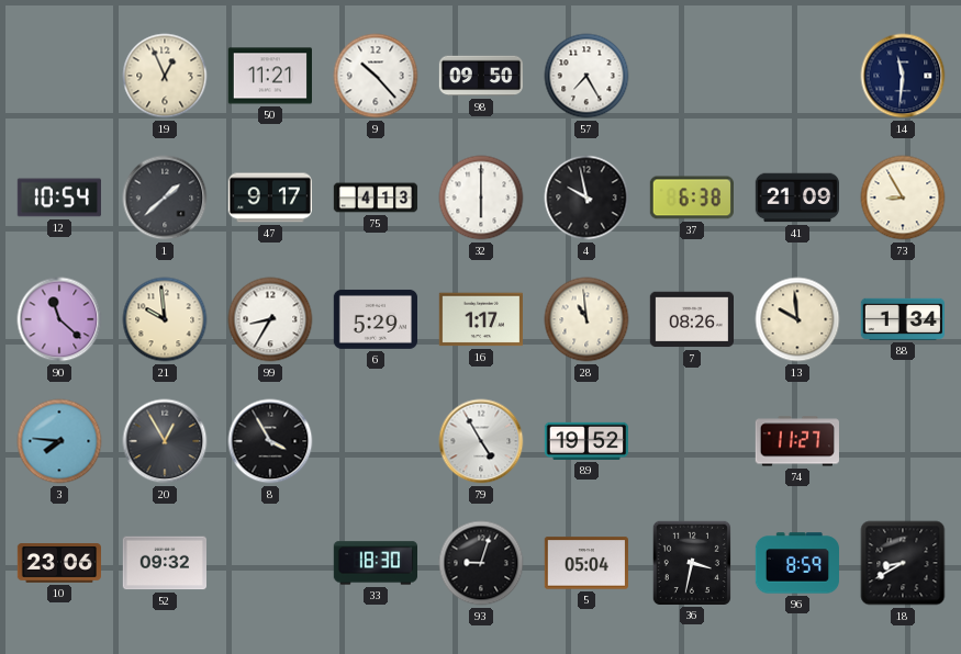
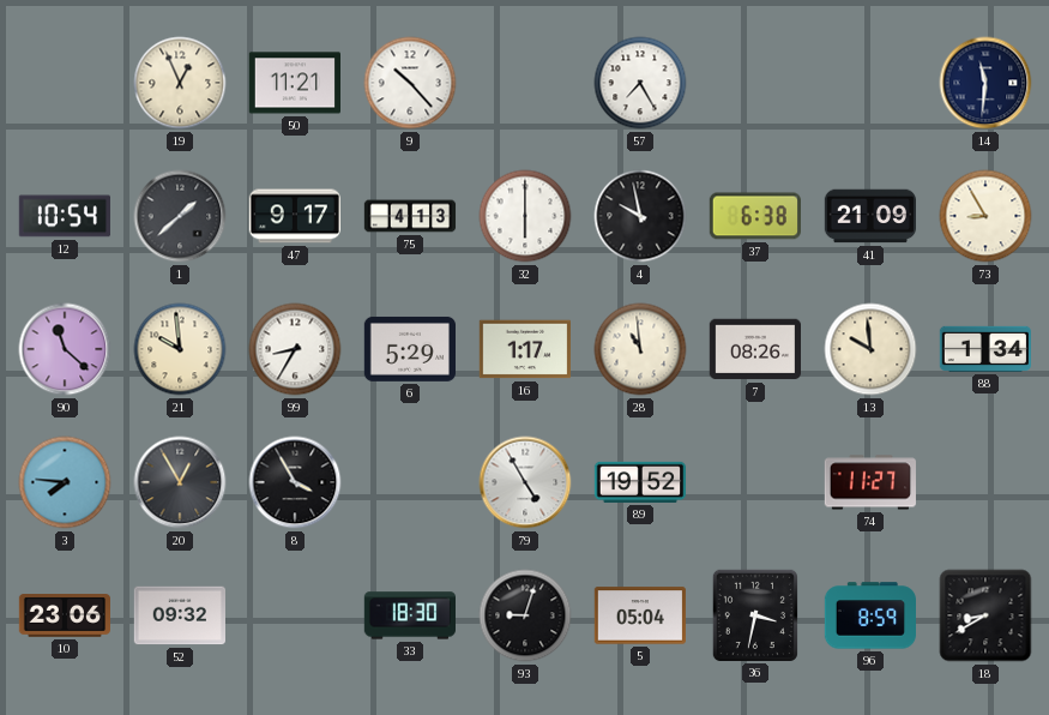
98: 09:50 -> none (480, 76)
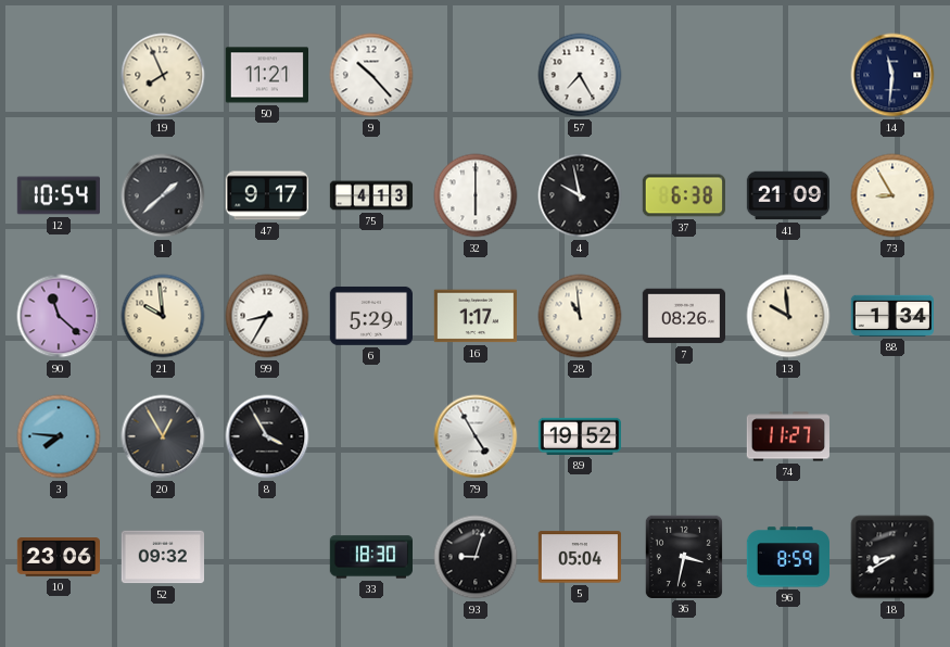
19: 12:56 -> 7:56 (163, 75)
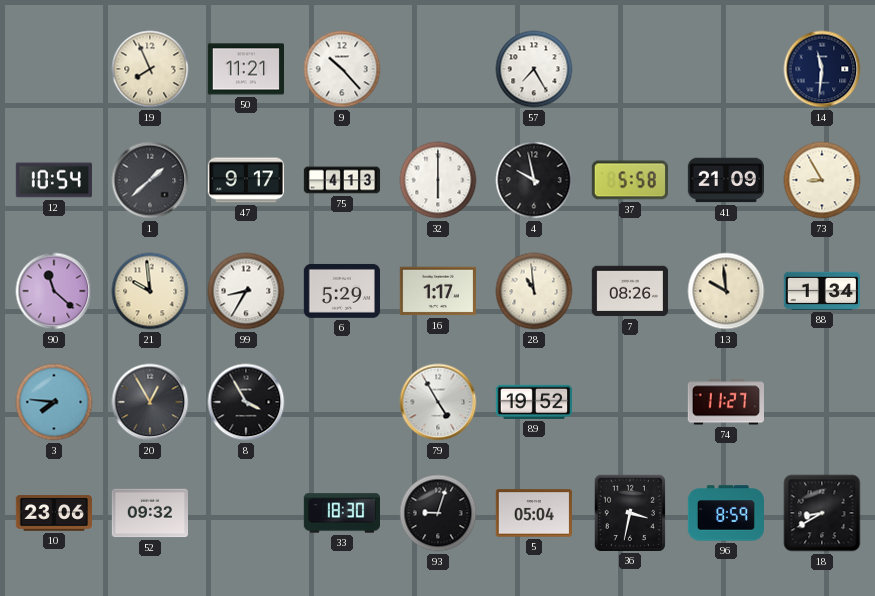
37: 6:38 -> 5:58 (630, 180)
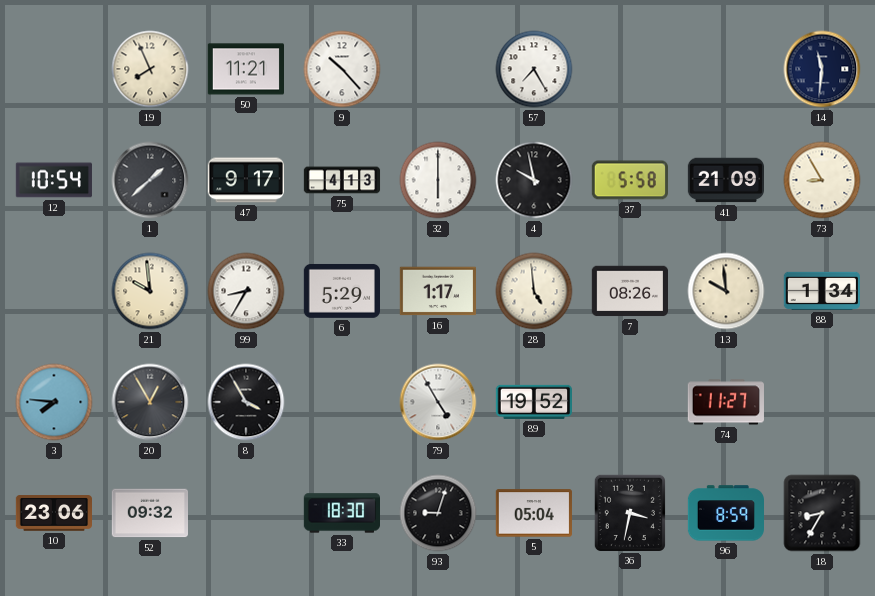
90: 11:22 -> none (54, 291)
28: 10:59 -> 4:59 (534, 291)
18: 8:40 -> 8:35 (822, 513)
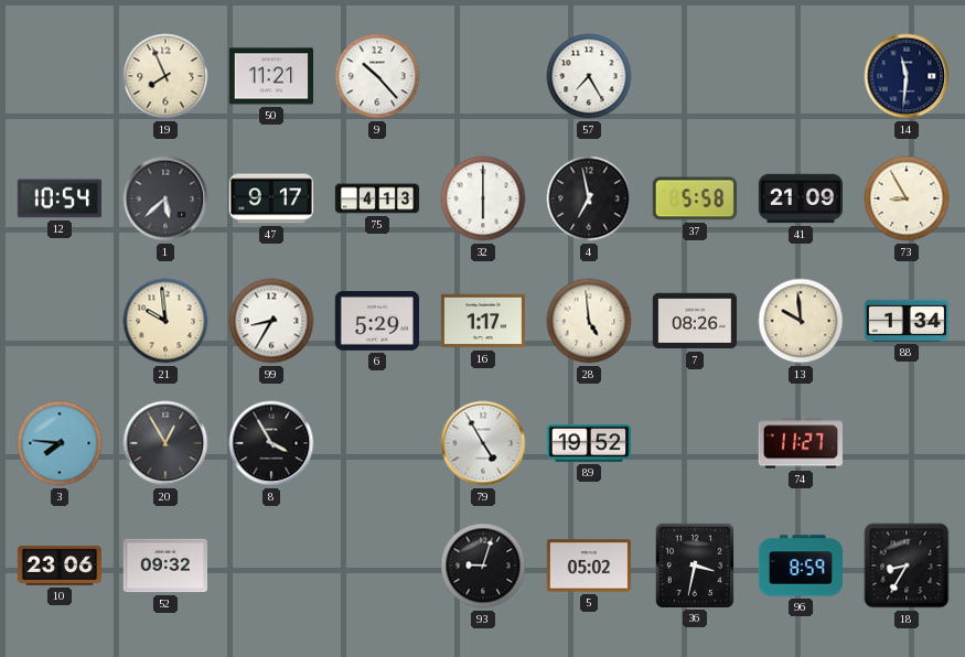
1: 1:38 -> 5:38 (165, 198)
4: 9:58 -> 6:58 (589, 198)
33: 18:30 -> none (341, 513)
5: 05:04 -> 05:02 (589, 566)
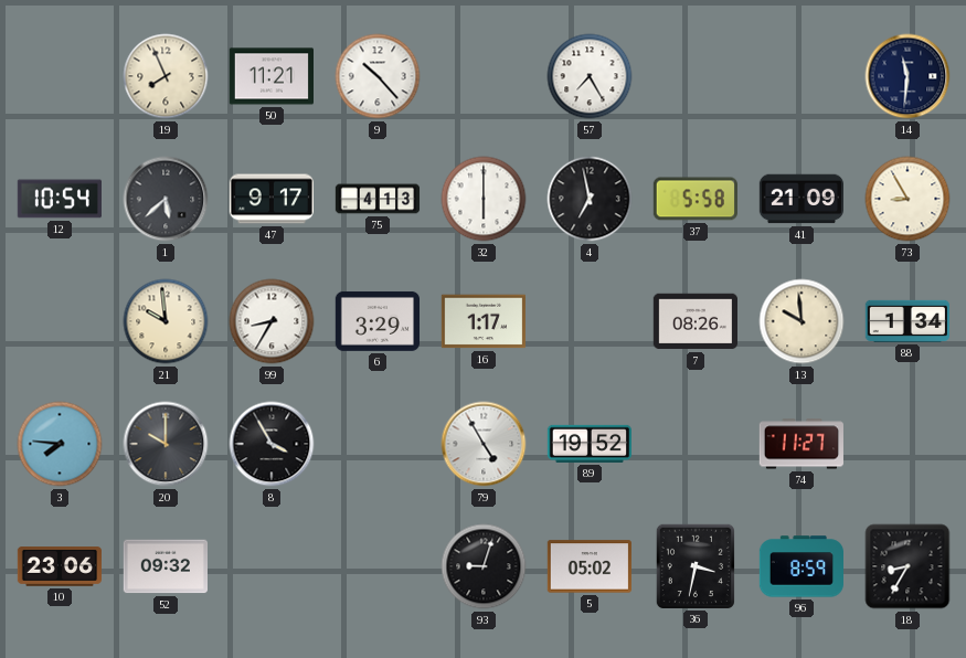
6: 5:29 -> 3:29 (376, 321)
28: 4:59 -> none (589, 321)
20: 12:55 -> 10:00 (166, 444)
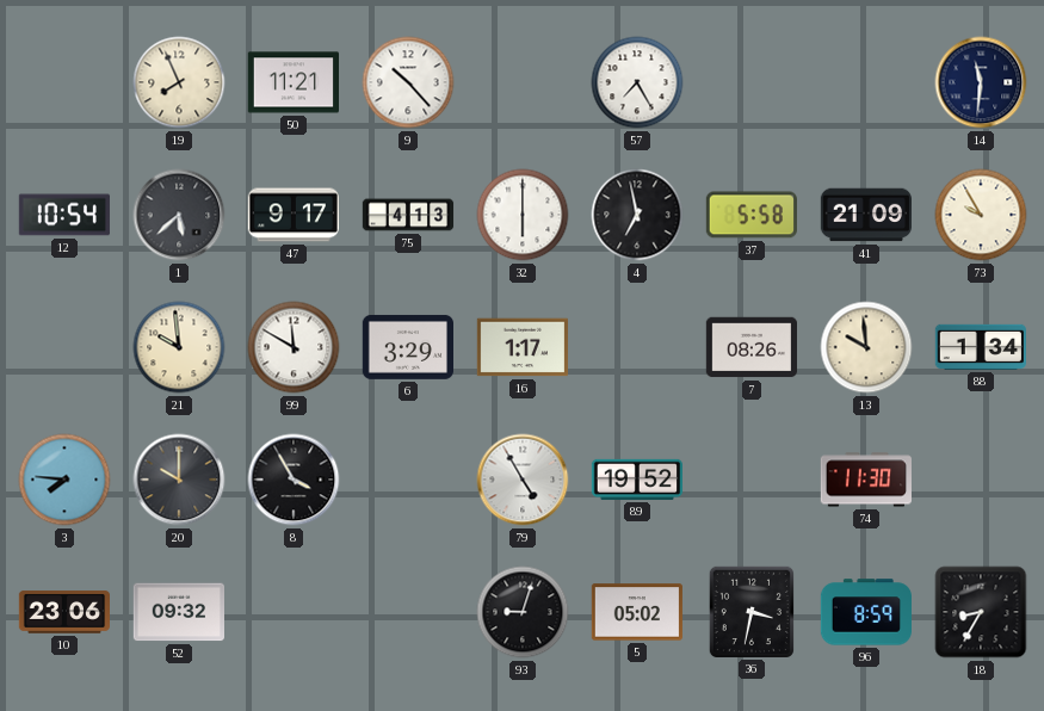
73: 8:55 -> 9:55 (981, 215)
99: 8:35 -> 11:50 (294, 347)
74: 11:27 -> 11:30 (865, 480)
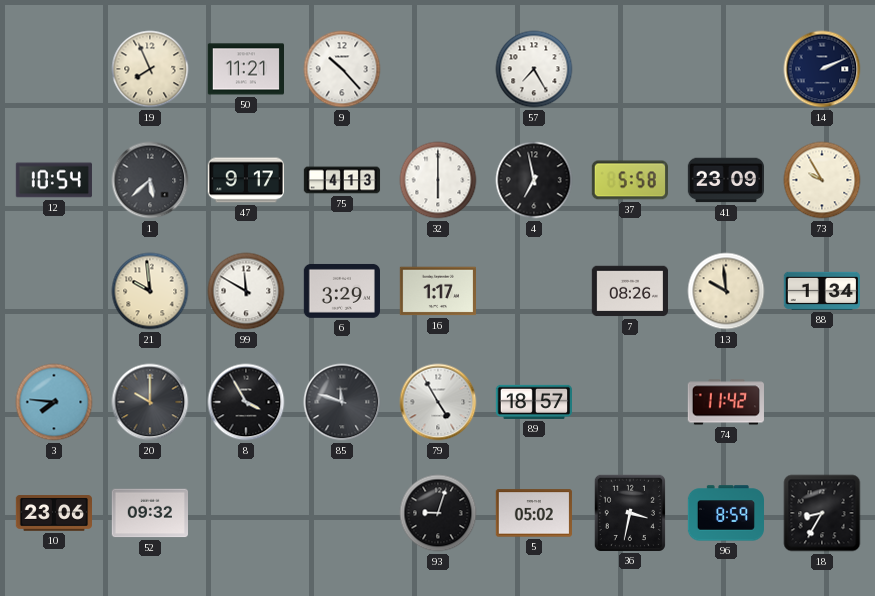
14: 11:31 -> 2:11 (822, 69)
41: 21:09 -> 23:09 (725, 180)
85: none -> 11:48 (342, 402)
89: 19:52 -> 18:57 (533, 402)
74: 11:30 -> 11:42 (725, 402)
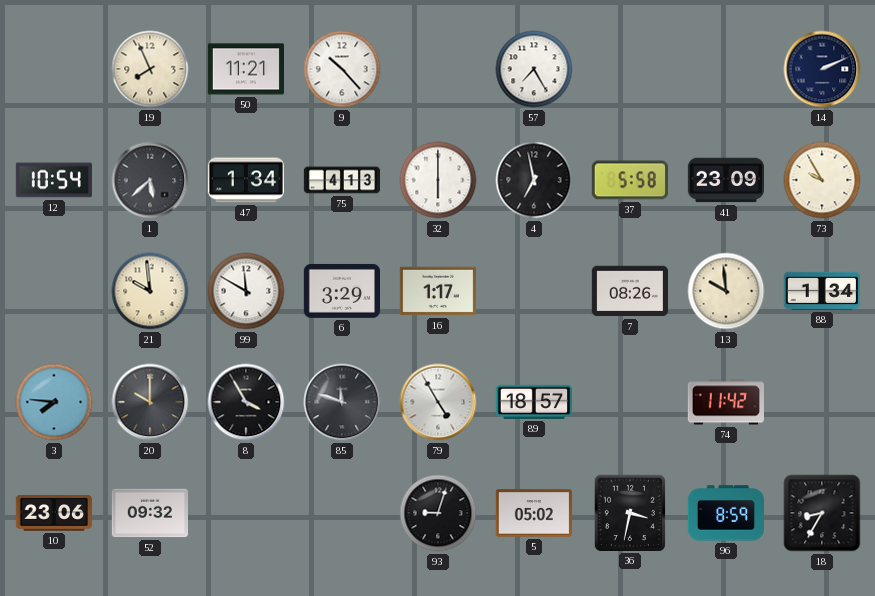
47: 9:17 -> 1:34 (245, 180)
